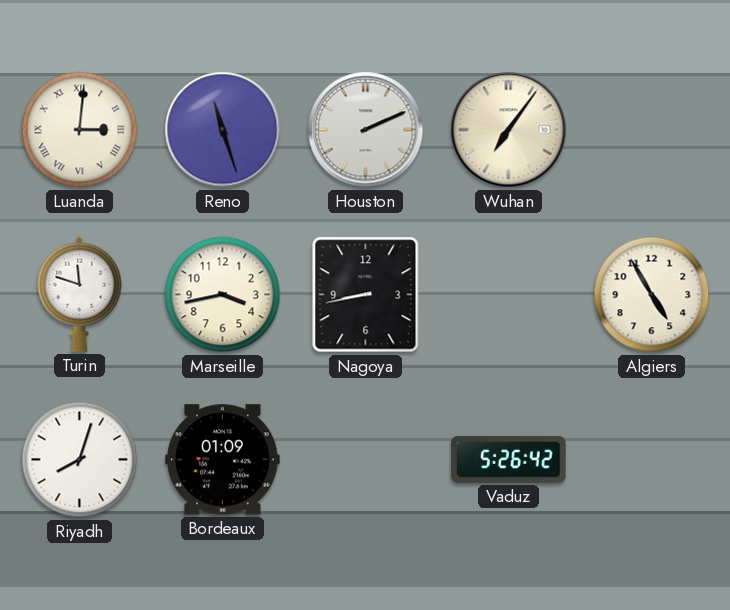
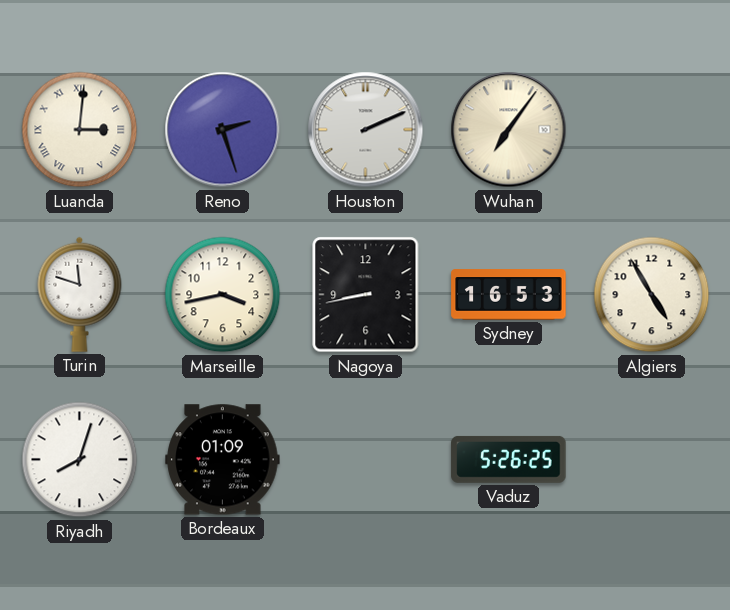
Reno: 11:27 -> 2:27 (223, 130)
Sydney: none -> 16:53 (509, 295)
Vaduz: 5:26:42 -> 5:26:25 (509, 459)
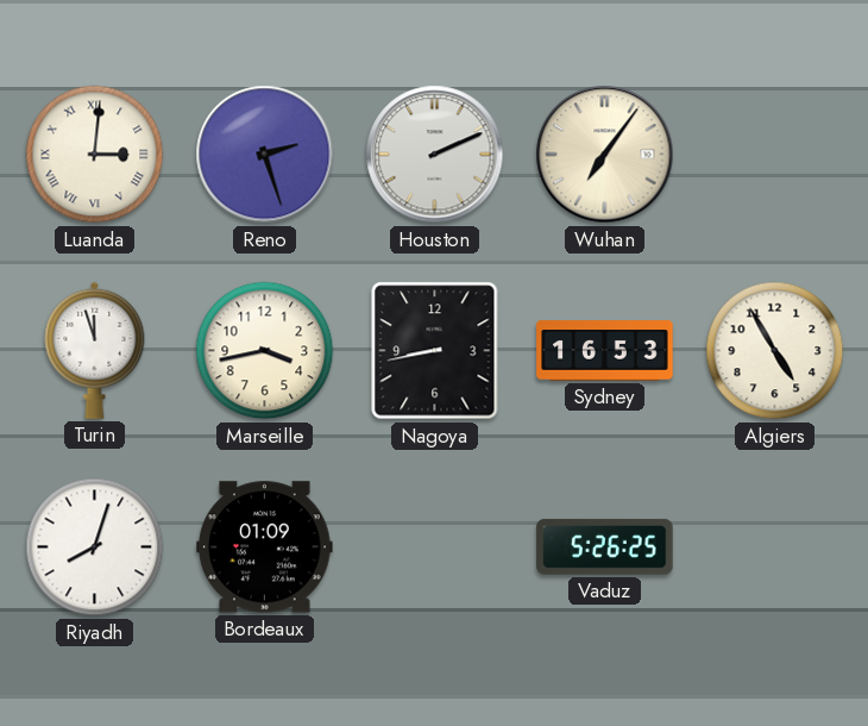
Turin: 11:48 -> 11:57 (95, 350)
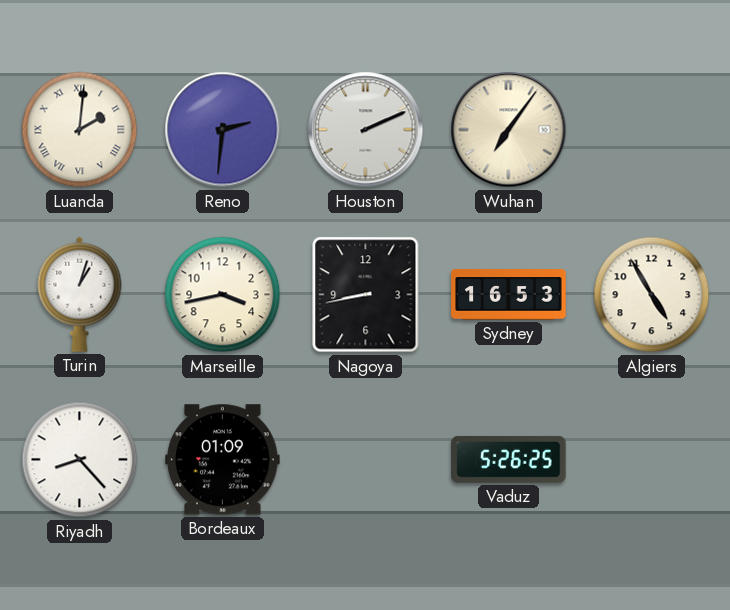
Luanda: 3:01 -> 2:01 (80, 130)
Reno: 2:27 -> 2:31 (223, 130)
Turin: 11:57 -> 1:03 (80, 294)
Riyadh: 8:03 -> 8:23 (80, 460)
